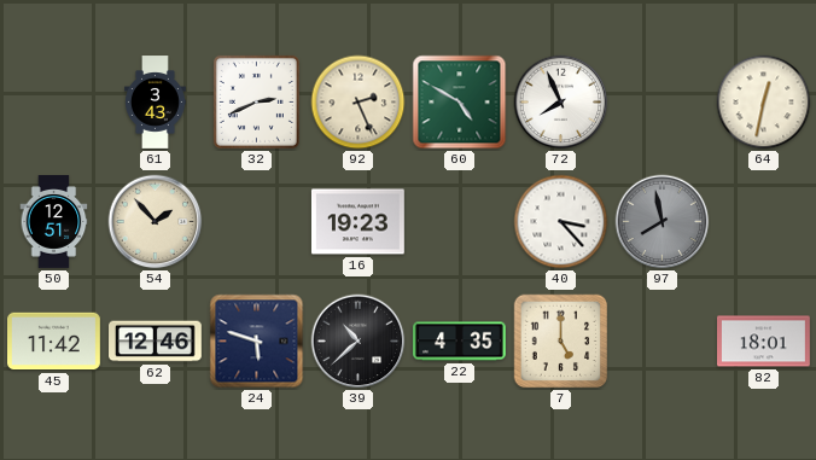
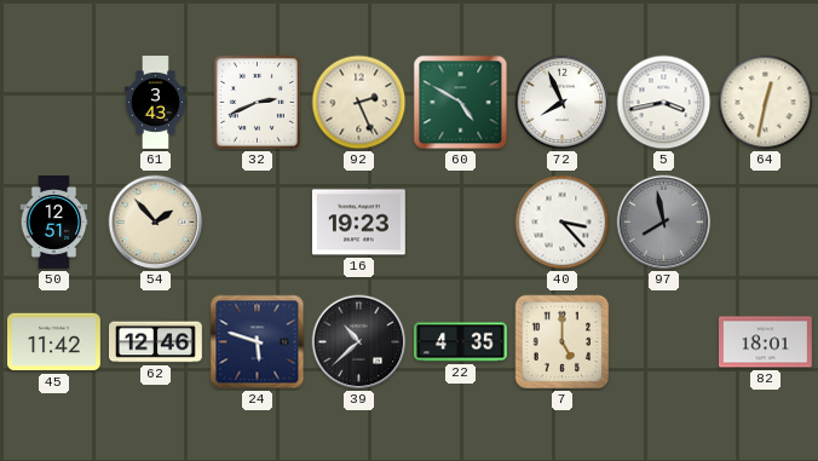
5: none -> 3:43 (664, 103)
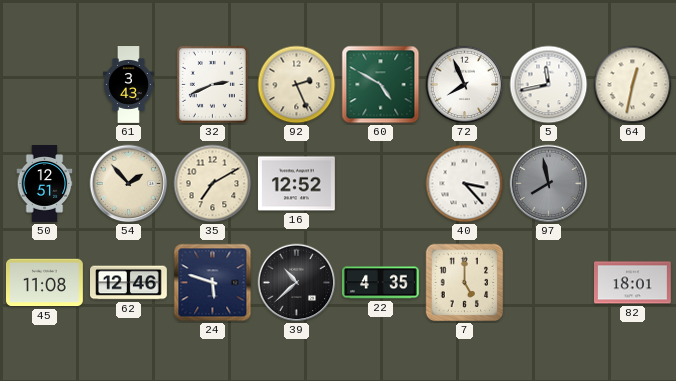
5: 3:43 -> 11:43 (549, 85)
35: none -> 7:10 (213, 184)
16: 19:23 -> 12:52 (296, 184)
45: 11:42 -> 11:08 (45, 283)
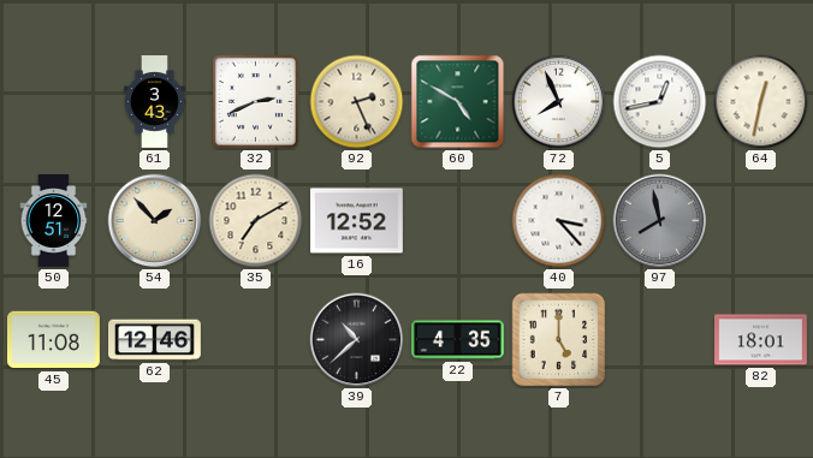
5: 11:43 -> 12:43 (660, 102)
24: 5:48 -> none (213, 283)
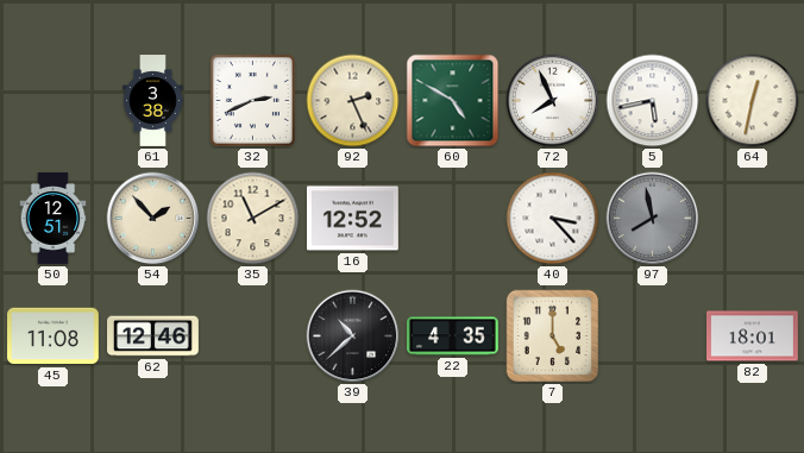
61: 3:43 -> 3:38 (153, 101)
5: 12:43 -> 5:43 (653, 101)
35: 7:10 -> 11:10 (253, 219)
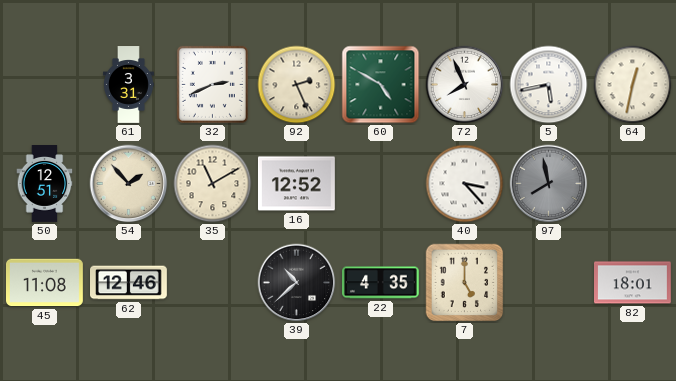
61: 3:38 -> 3:31 (129, 85)
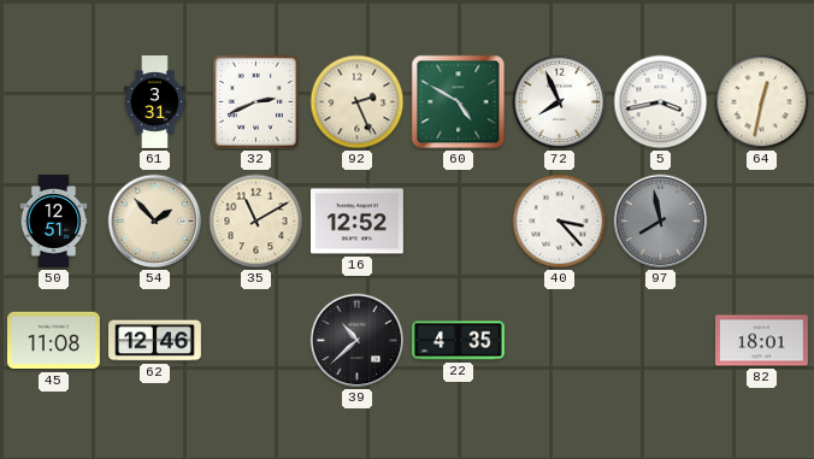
5: 5:43 -> 3:43 (661, 102)
7: 5:00 -> none (465, 283)
